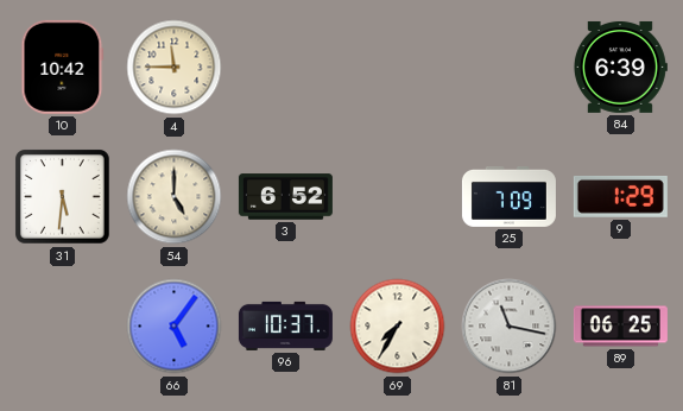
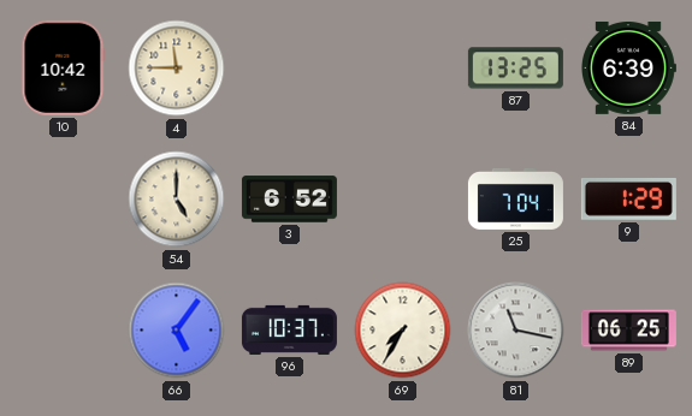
87: none -> 13:25 (515, 69)
31: 5:31 -> none (63, 197)
25: 7:09 -> 7:04 (515, 198)
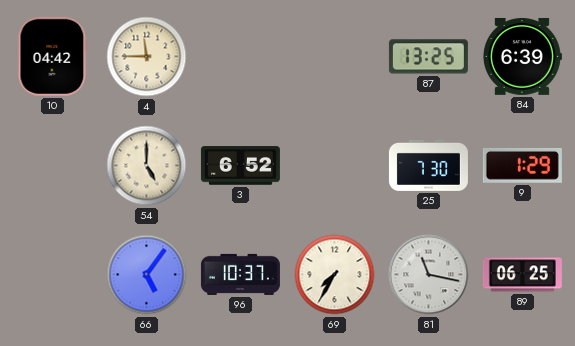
10: 10:42 -> 04:42 (53, 56)
25: 7:04 -> 7:30 (428, 165)
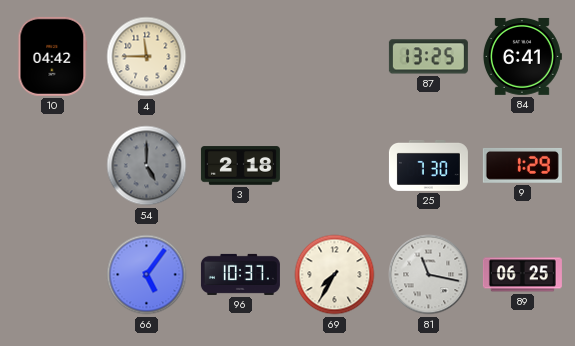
84: 6:39 -> 6:41 (522, 56)
54 dial: cream -> grey (147, 166)
3: 6:52 -> 2:18 (240, 166)
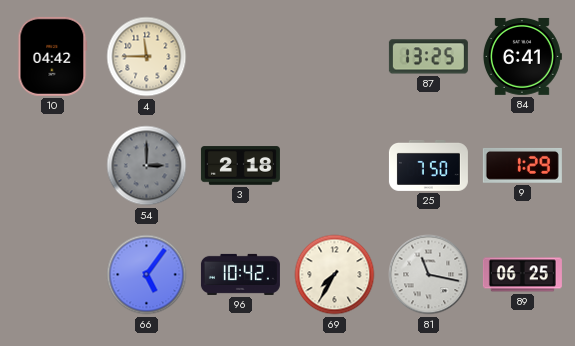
54: 5:00 -> 3:00 (147, 166)
25: 7:30 -> 7:50 (428, 165)
96: 10:37 -> 10:42 (240, 274)
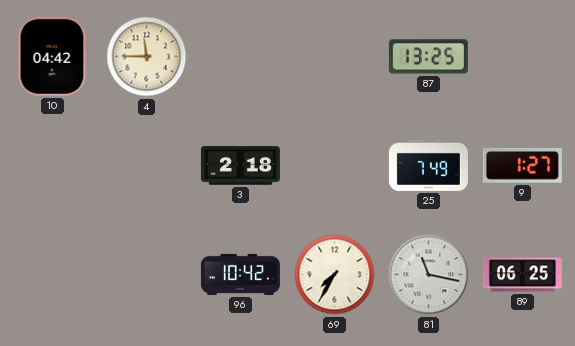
84: 6:41 -> none (522, 56)
54: 3:00 -> none (147, 166)
25: 7:50 -> 7:49 (428, 165)
9: 1:29 -> 1:27 (522, 165)
66: 5:06 -> none (147, 275)
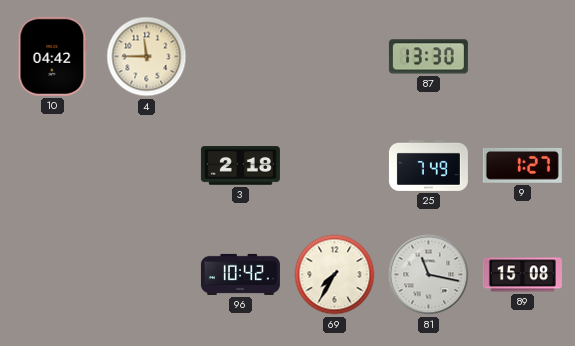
87: 13:25 -> 13:30 (428, 57)
89: 06:25 -> 15:08 (522, 275)
